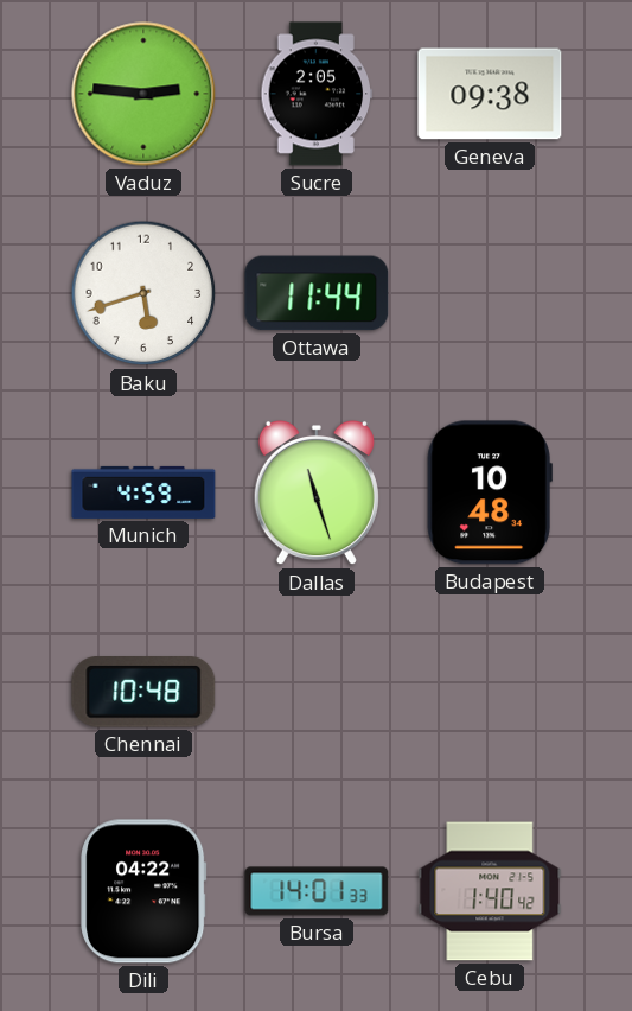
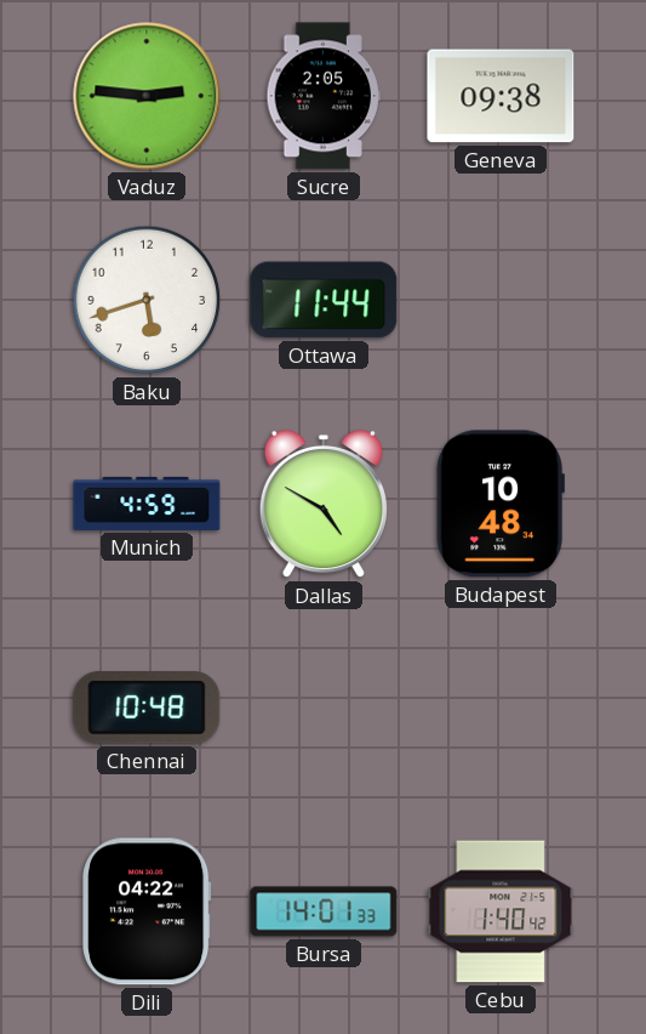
Dallas: 11:27 -> 4:50 (324, 504)
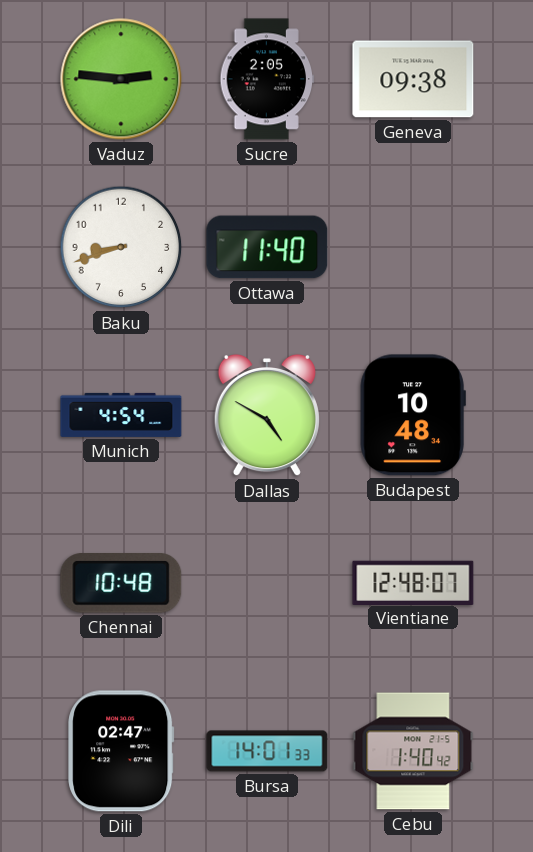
Baku: 5:42 -> 8:42 (121, 247)
Ottawa: 11:44 -> 11:40 (267, 247)
Munich: 4:59 -> 4:54 (121, 415)
Vientiane: none -> 12:48 (413, 582)
Dili: 04:22 -> 02:47 (121, 751)
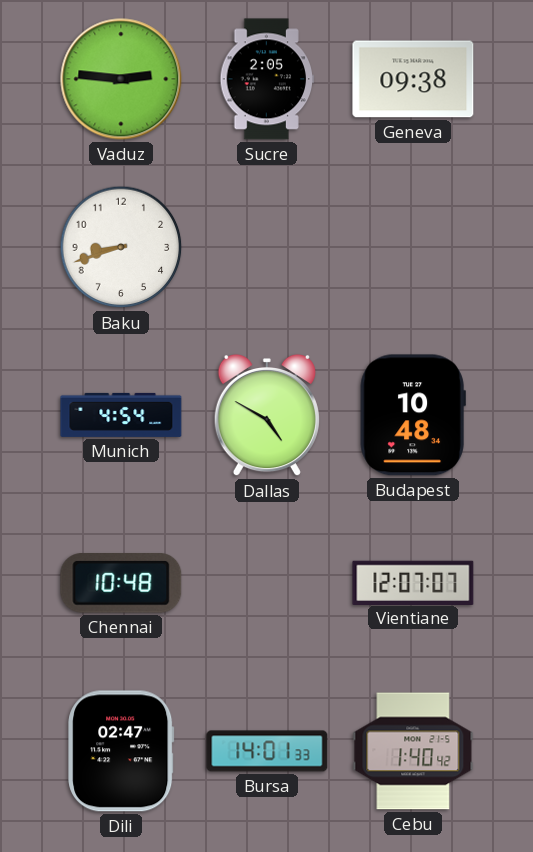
Ottawa: 11:40 -> none (267, 247)
Vientiane: 12:48 -> 12:07 (413, 582)
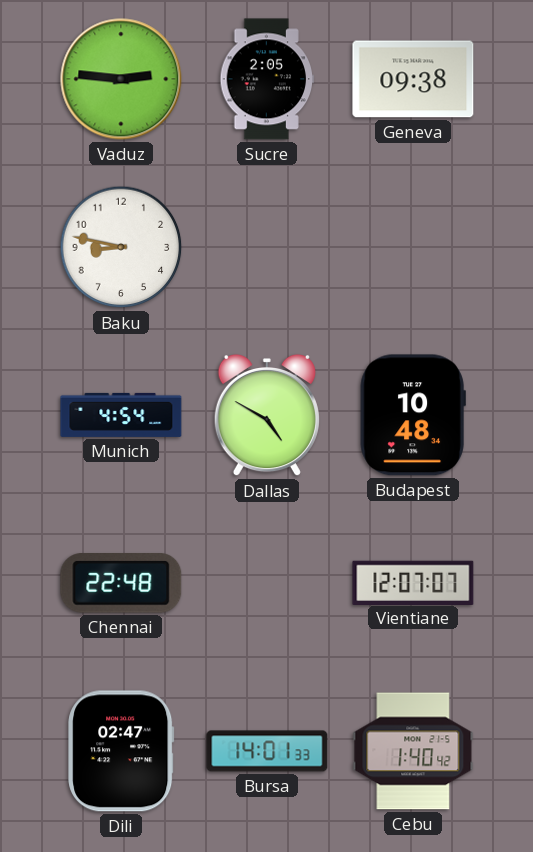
Baku: 8:42 -> 8:47 (121, 247)
Chennai: 10:48 -> 22:48 (121, 584)
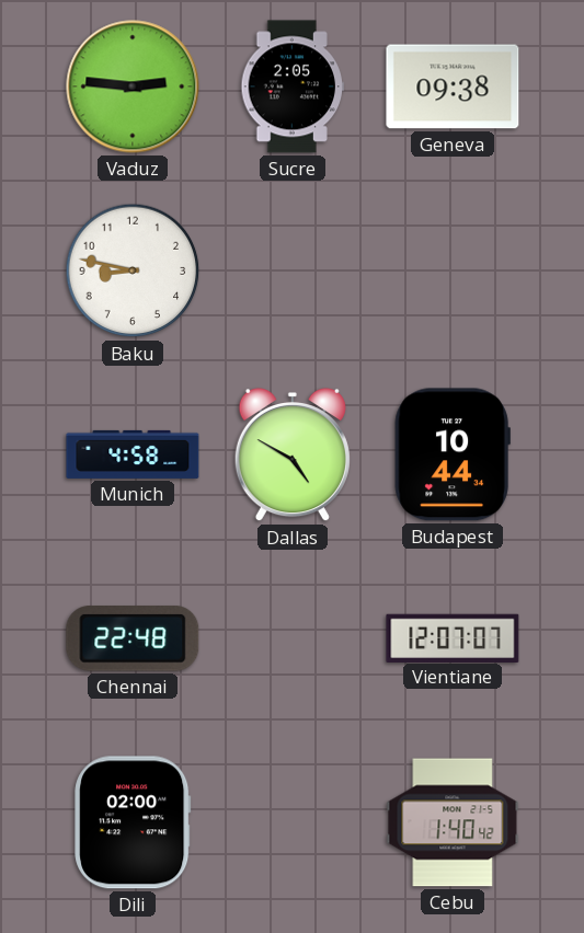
Munich: 4:54 -> 4:58 (133, 454)
Budapest: 10:48 -> 10:44 (453, 454)
Dili: 02:47 -> 02:00 (133, 822)
Bursa: 14:01 -> none (267, 751)
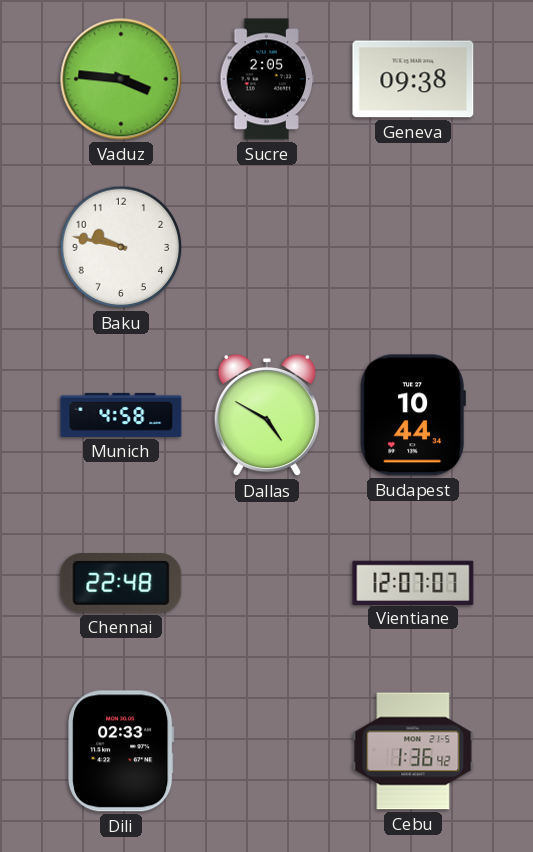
Vaduz: 2:46 -> 3:46 (121, 79)
Baku: 8:47 -> 9:47 (121, 247)
Dili: 02:00 -> 02:33 (121, 751)
Cebu: 1:40 -> 1:36 (413, 751)
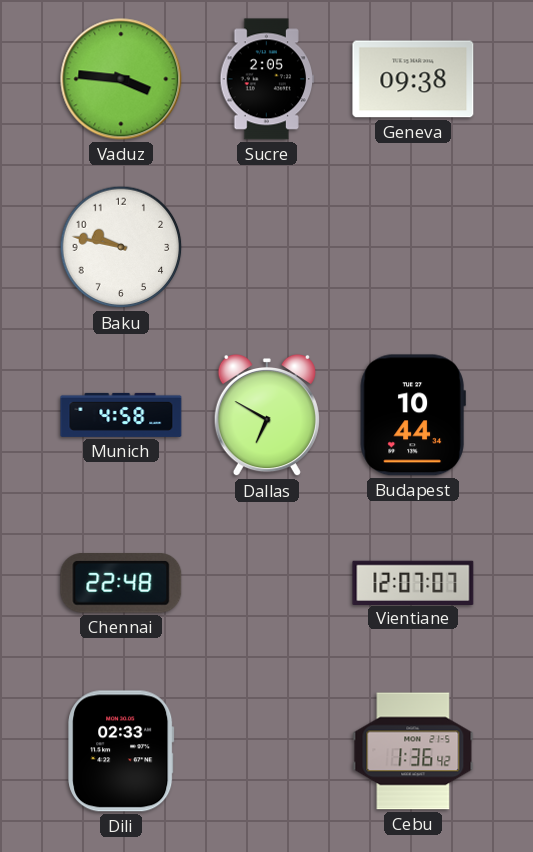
Dallas: 4:50 -> 6:50 (267, 415)
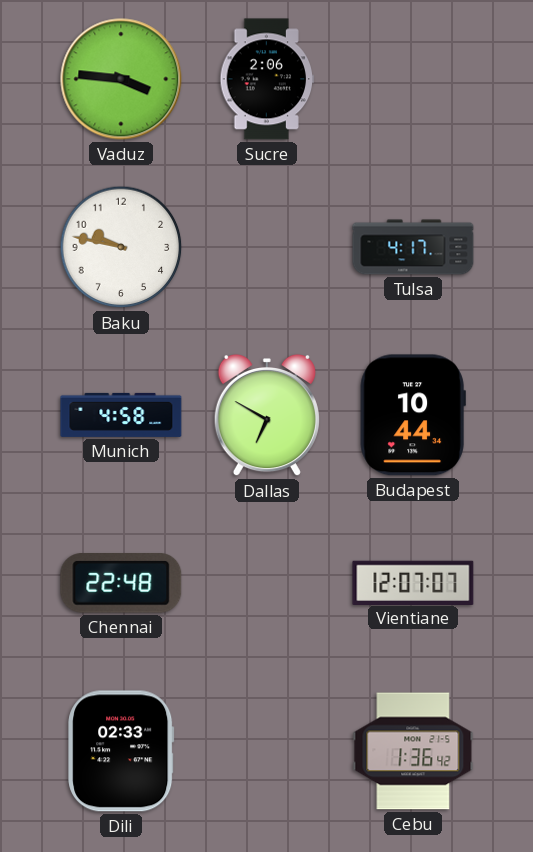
Sucre: 2:05 -> 2:06 (267, 79)
Geneva: 09:38 -> none (413, 79)
Tulsa: none -> 4:17 (413, 247)
